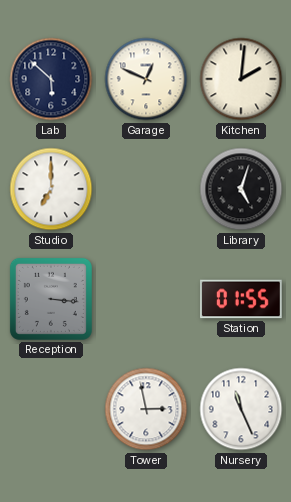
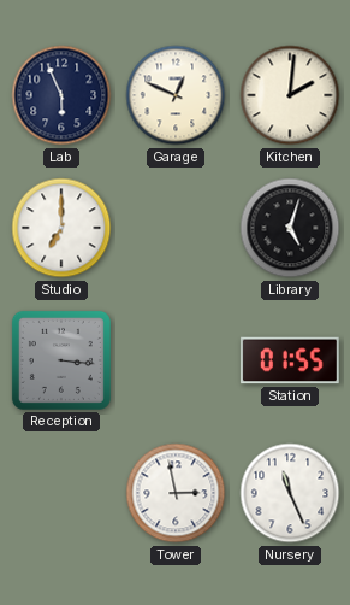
Lab: 5:52 -> 5:56 (61, 95)
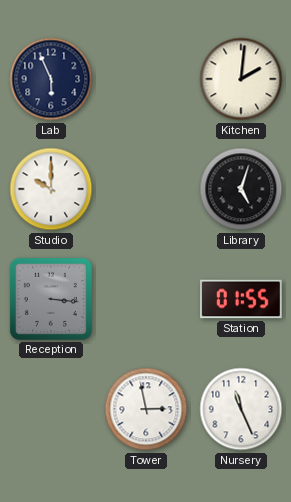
Garage: 12:49 -> none (176, 95)
Studio: 7:00 -> 10:00 (51, 189)
